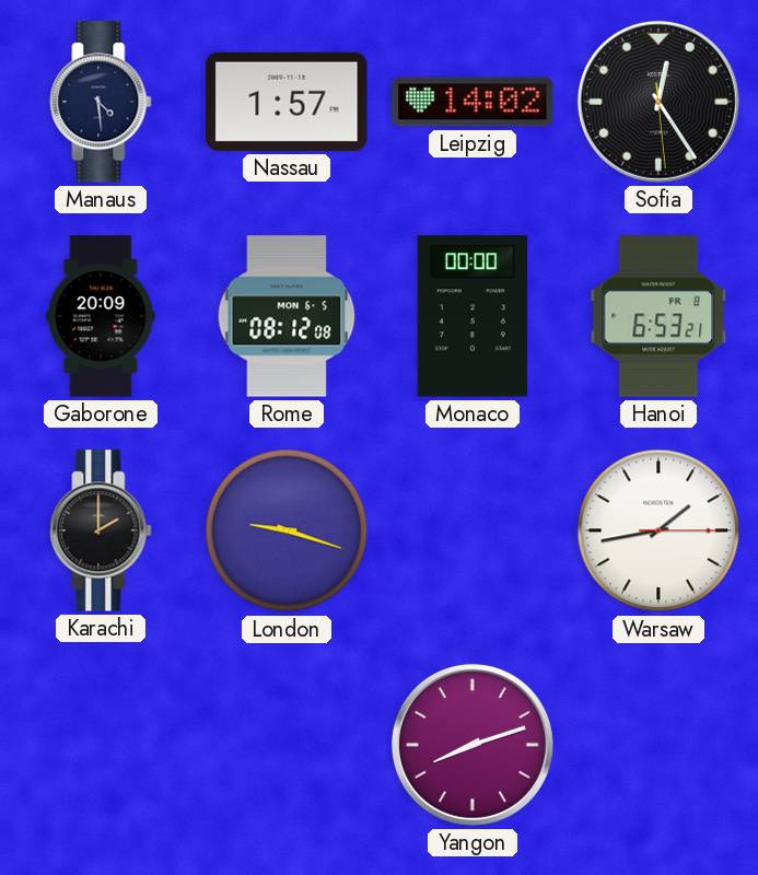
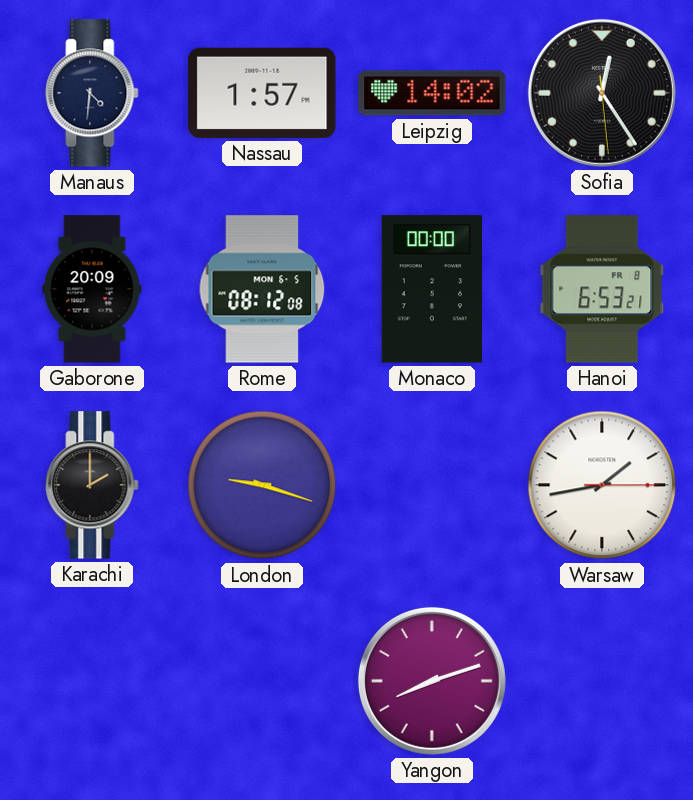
Manaus: 4:29 -> 4:31 (92, 93)
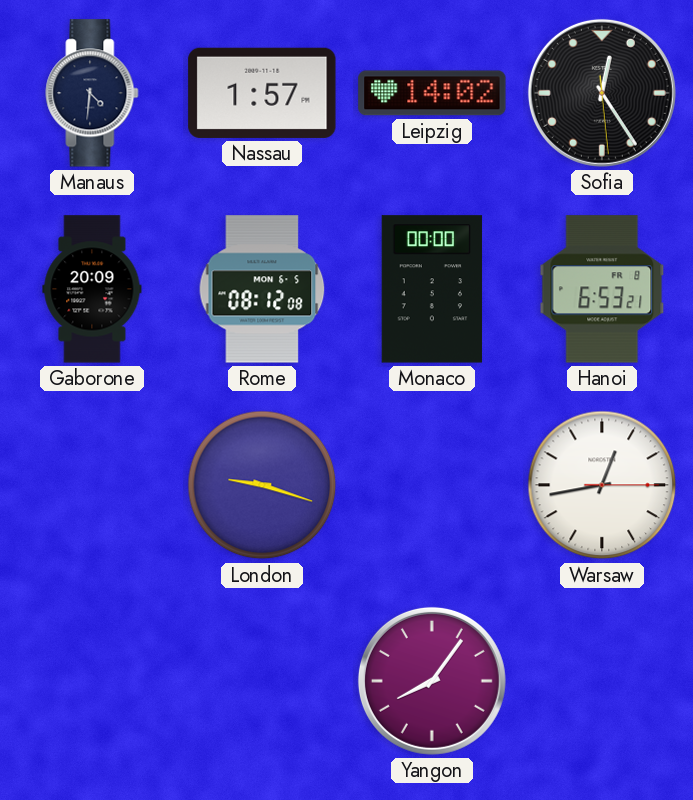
Karachi: 2:00 -> none (92, 485)
Warsaw: 1:43 -> 12:43 (602, 485)
Yangon: 8:12 -> 8:06 (432, 681)
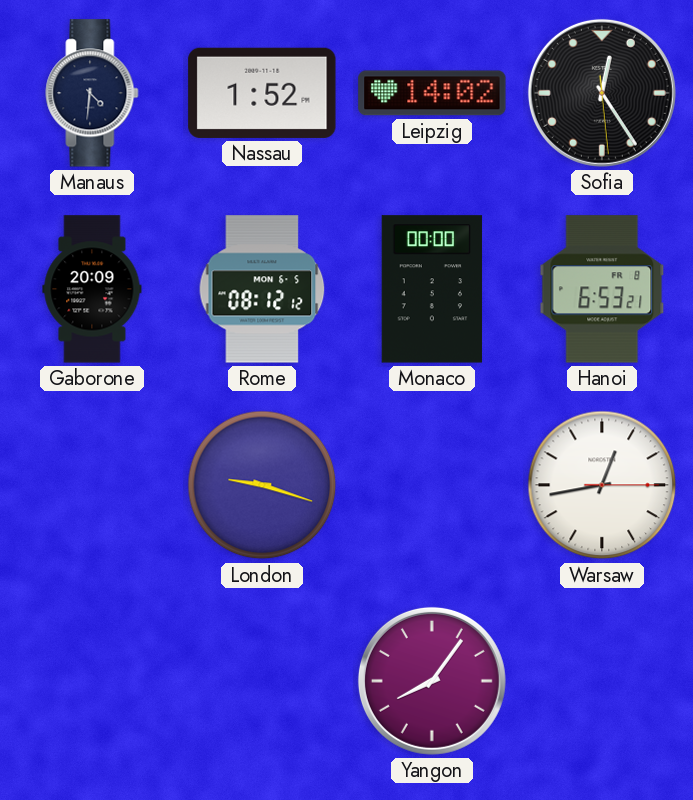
Nassau: 1:57 -> 1:52 (262, 93)
Rome: 08:12:08 -> 08:12:12 (262, 289)
